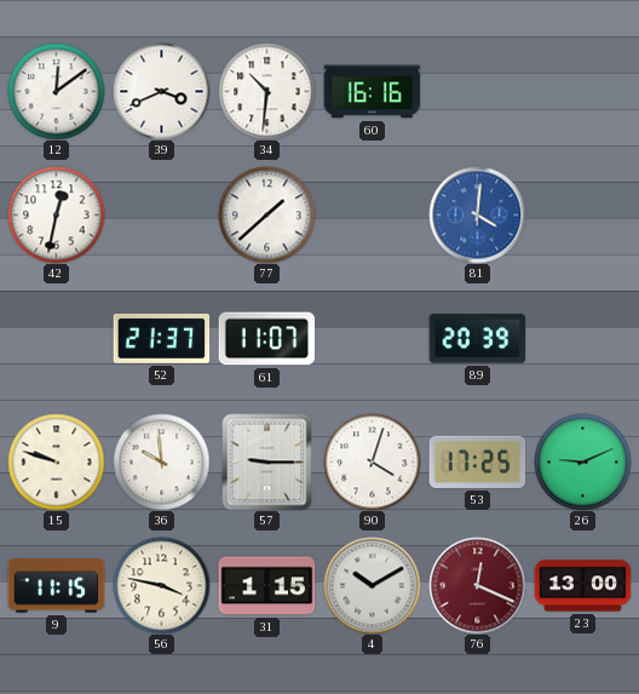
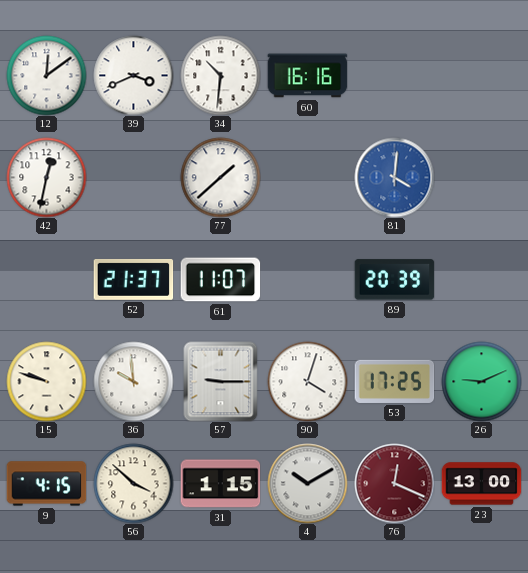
9: 11:15 -> 4:15 (46, 484)
56: 3:47 -> 3:52 (133, 483)
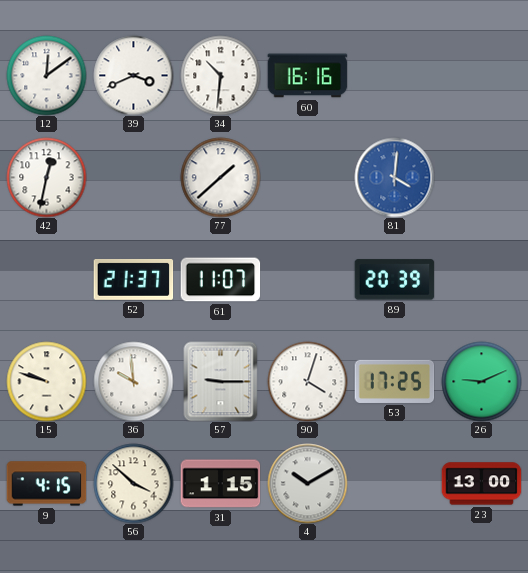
76: 12:19 -> none (394, 483)
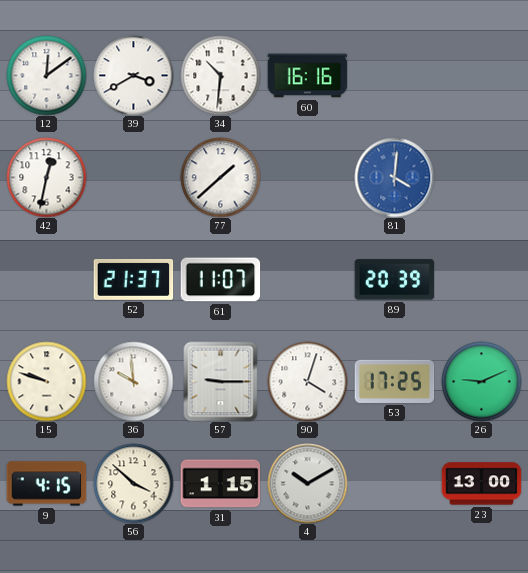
39: 3:41 -> 3:40 (133, 75)
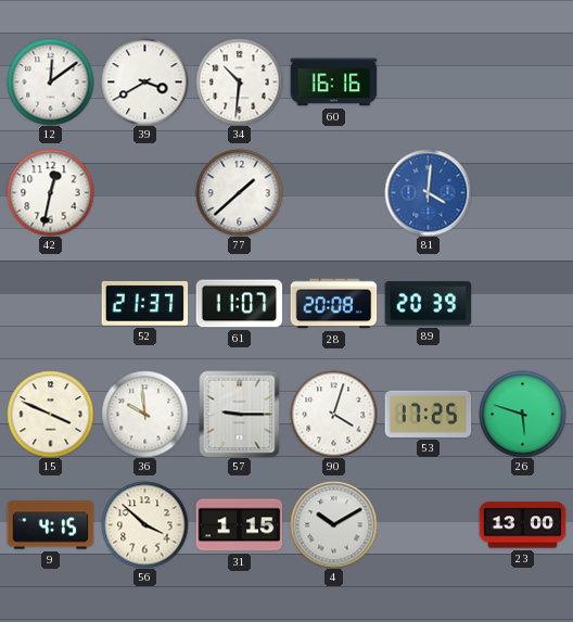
28: none -> 20:08 (333, 304)
15: 9:48 -> 3:49 (50, 414)
26: 9:11 -> 5:48 (522, 414)
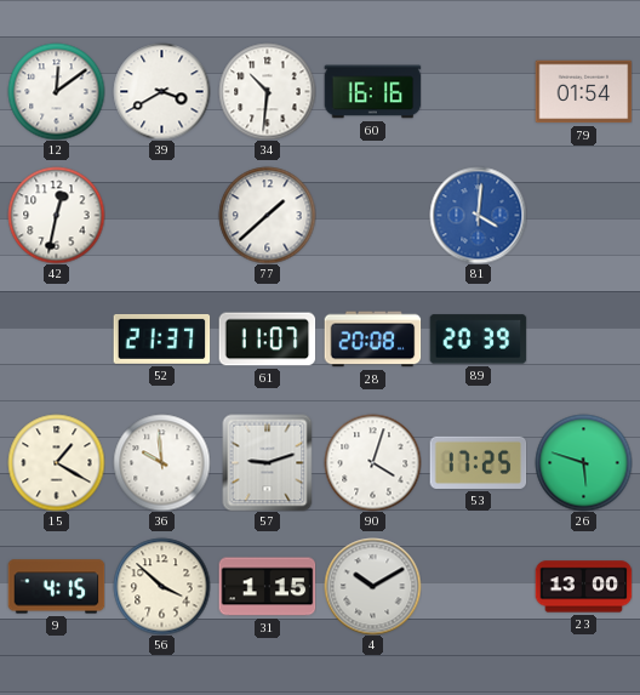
79: none -> 01:54 (583, 92)
15: 3:49 -> 1:20 (56, 462)
57: 9:15 -> 9:12 (268, 462)
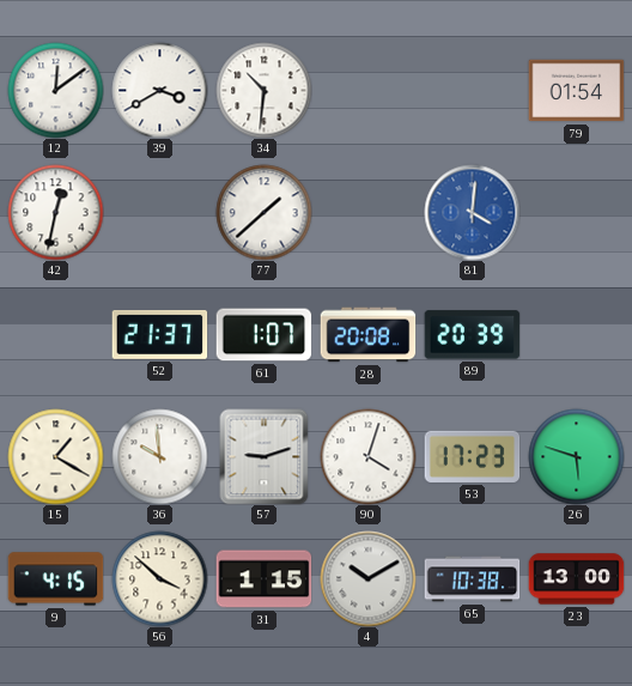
60: 16:16 -> none (372, 92)
61: 11:07 -> 1:07 (263, 335)
53: 17:25 -> 17:23 (472, 456)
65: none -> 10:38 (472, 579)
